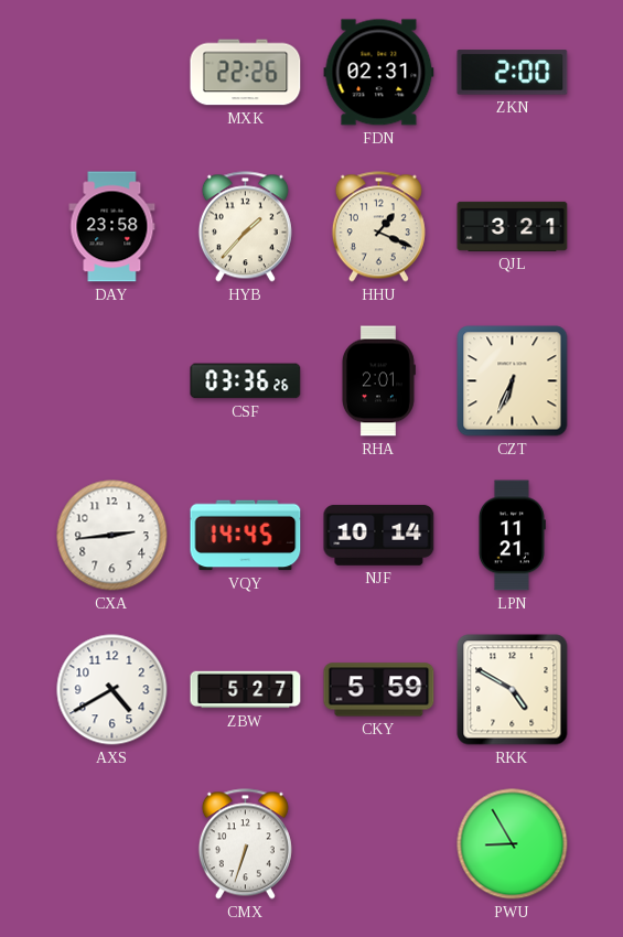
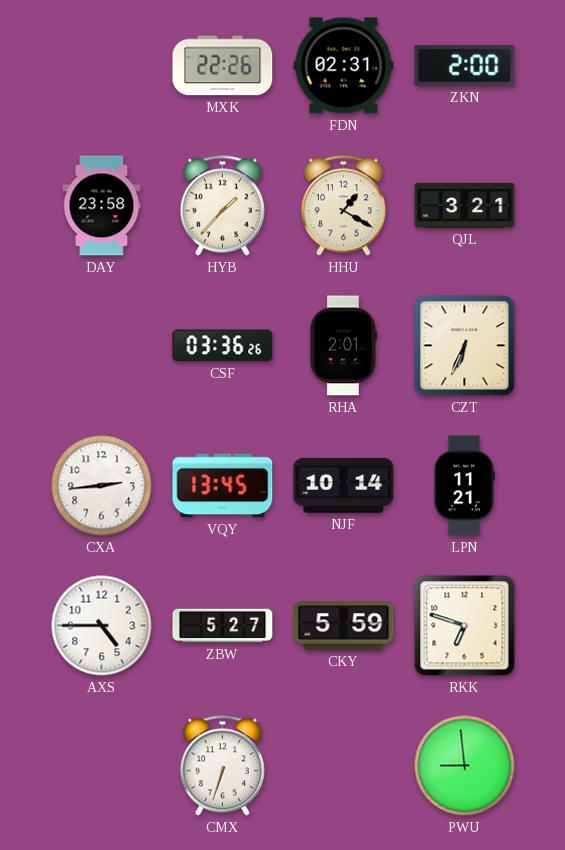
HHU: 1:19 -> 1:20 (343, 206)
VQY: 14:45 -> 13:45 (223, 486)
AXS: 4:40 -> 4:45 (102, 626)
RKK: 4:50 -> 6:48 (465, 626)
PWU: 8:55 -> 8:59 (465, 766)
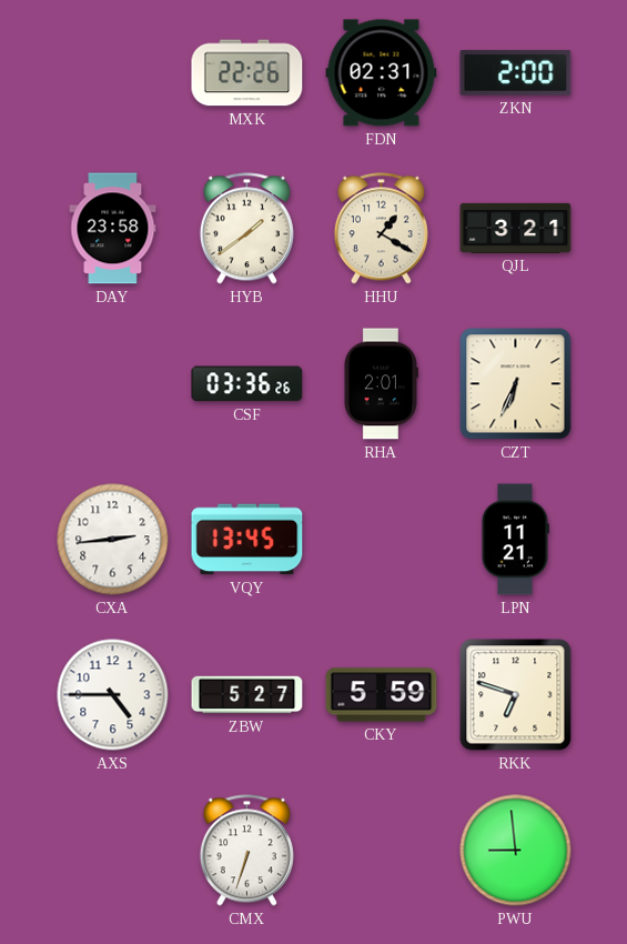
HYB: 1:37 -> 1:39 (246, 229)
NJF: 10:14 -> none (344, 485)
